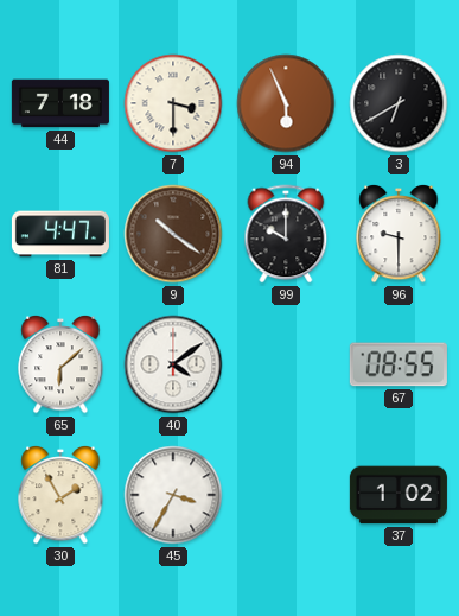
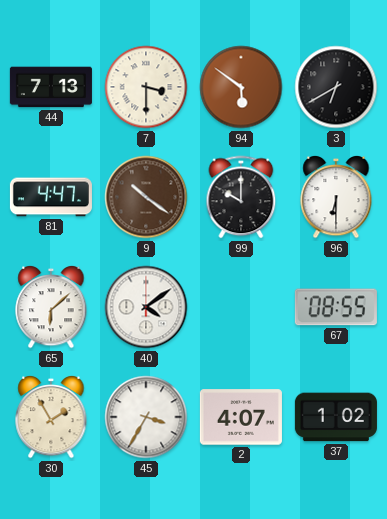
44: 7:18 -> 7:13 (51, 87)
94: 5:56 -> 5:51 (241, 87)
96: 9:30 -> 6:30 (336, 197)
2: none -> 4:07 (241, 417)
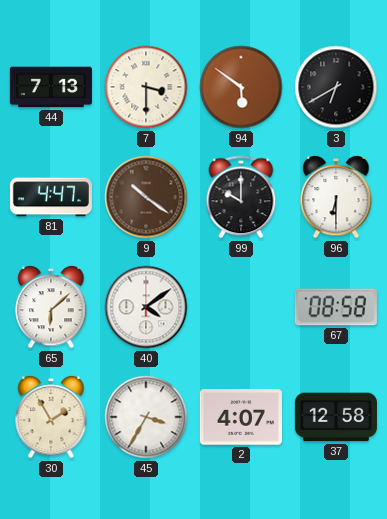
67: 08:55 -> 08:58 (336, 307)
37: 1:02 -> 12:58 (336, 417)
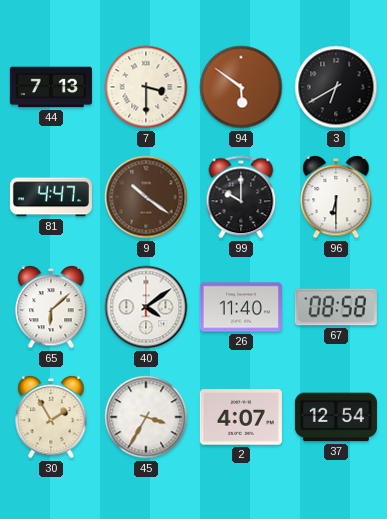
26: none -> 11:40 (241, 307)
37: 12:58 -> 12:54 (336, 417)
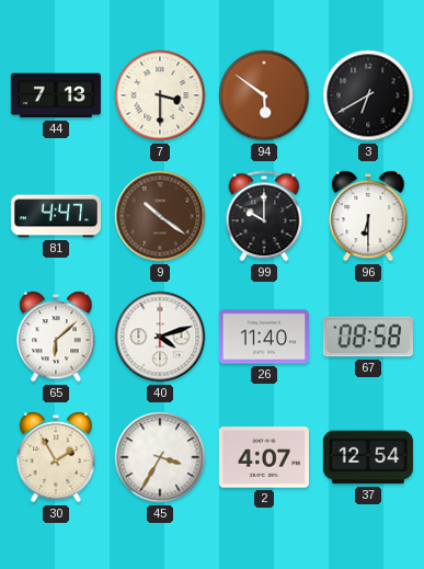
40: 4:09 -> 4:12 (160, 337)
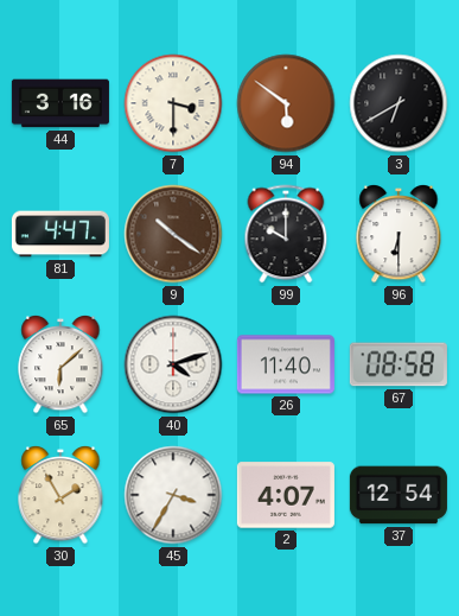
44: 7:13 -> 3:16 (60, 103)
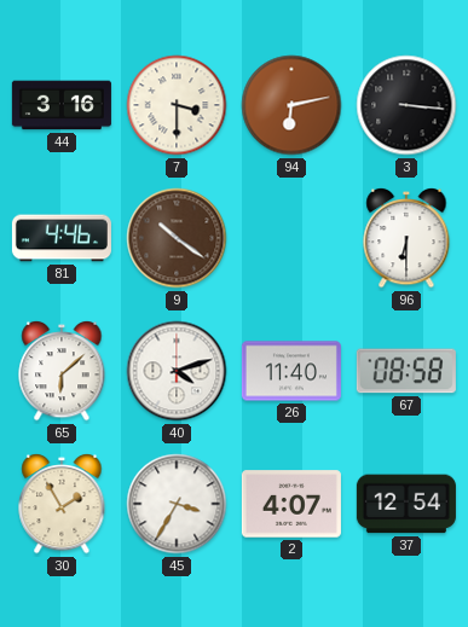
94: 5:51 -> 6:13 (291, 105)
3: 6:40 -> 3:16 (406, 105)
81: 4:47 -> 4:46 (62, 238)
99: 10:00 -> none (286, 234)
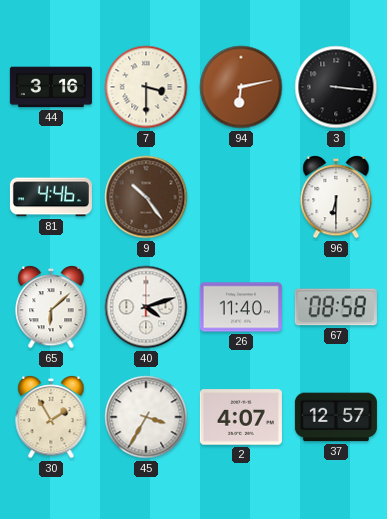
9: 10:21 -> 10:24 (146, 197)
37: 12:54 -> 12:57 (336, 417)
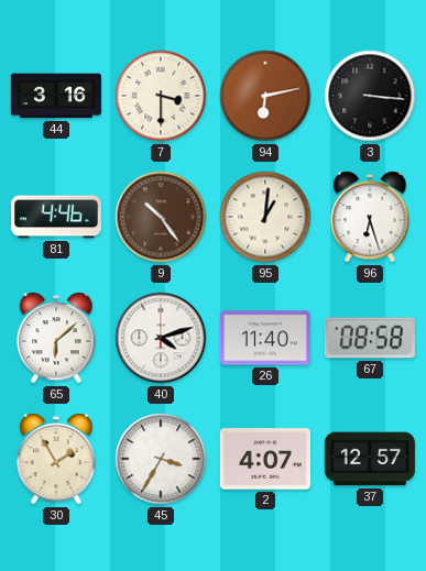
95: none -> 1:01 (265, 217)
96: 6:30 -> 6:27 (370, 217)
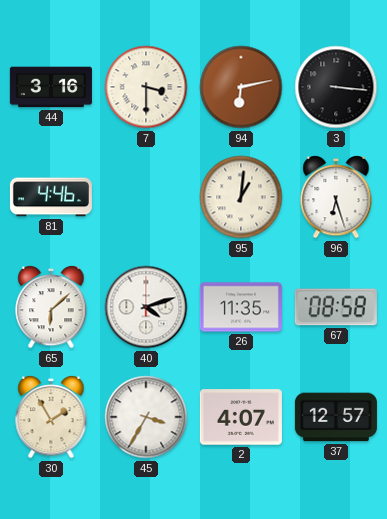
9: 10:24 -> none (161, 217)
26: 11:40 -> 11:35 (241, 307)
